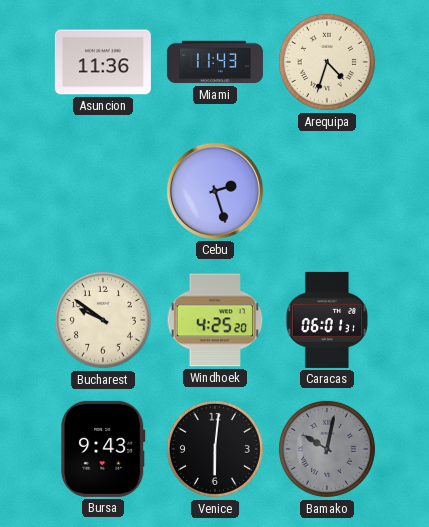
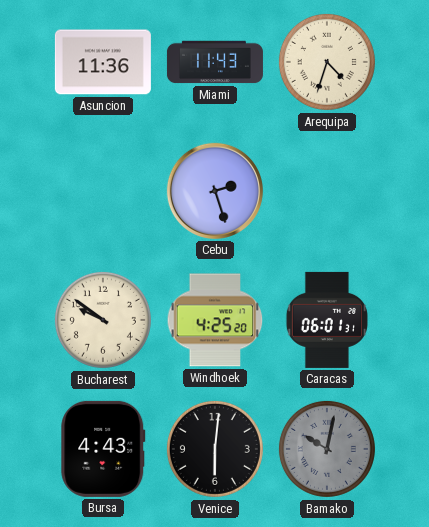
Bursa: 9:43 -> 4:43 (103, 449)
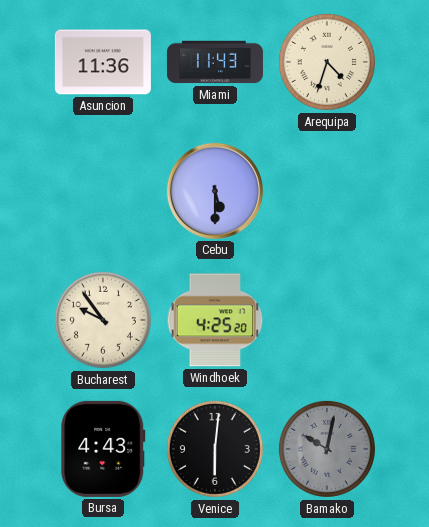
Cebu: 2:27 -> 5:30 (215, 191)
Bucharest: 9:51 -> 9:54 (103, 320)
Caracas: 06:01 -> none (327, 320)
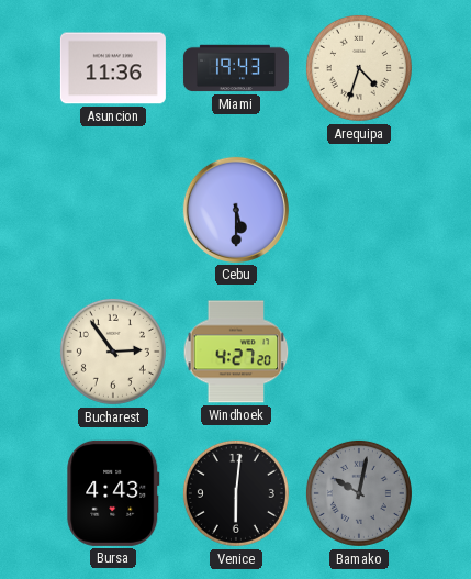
Miami: 11:43 -> 19:43 (236, 68)
Bucharest: 9:54 -> 2:54 (113, 352)
Windhoek: 4:25 -> 4:27 (236, 352)
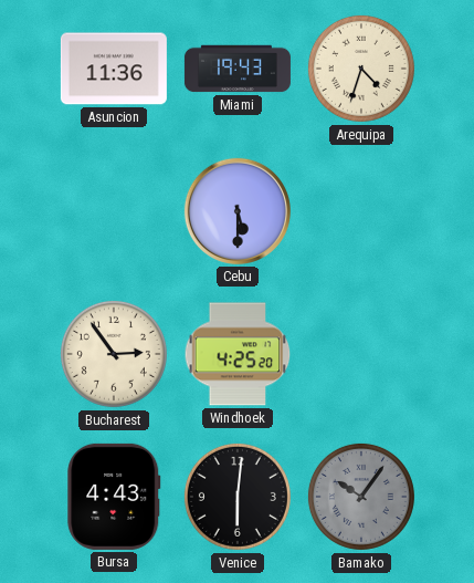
Windhoek: 4:27 -> 4:25 (238, 354)
Bamako: 10:02 -> 10:06 (361, 497)
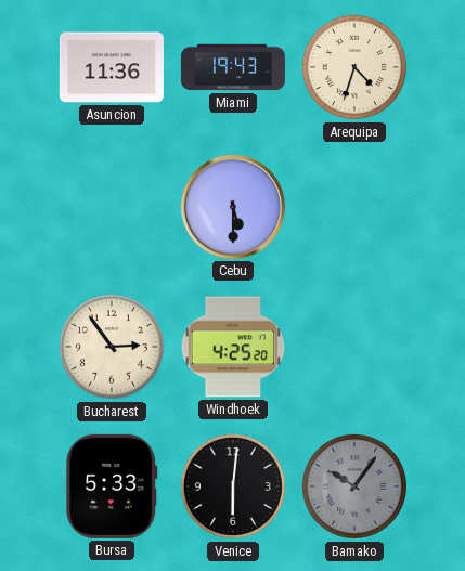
Bursa: 4:43 -> 5:33 (112, 486)
